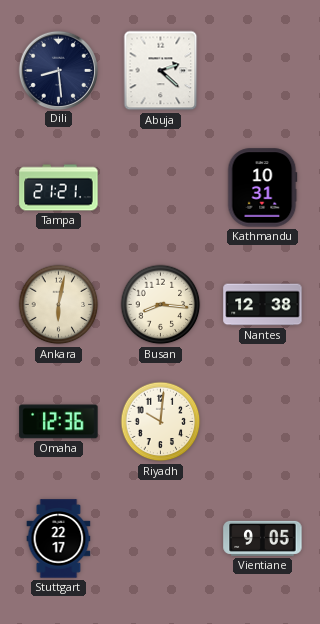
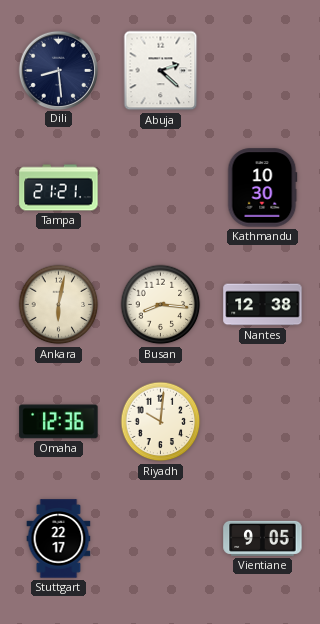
Kathmandu: 10:31 -> 10:30 (262, 188)
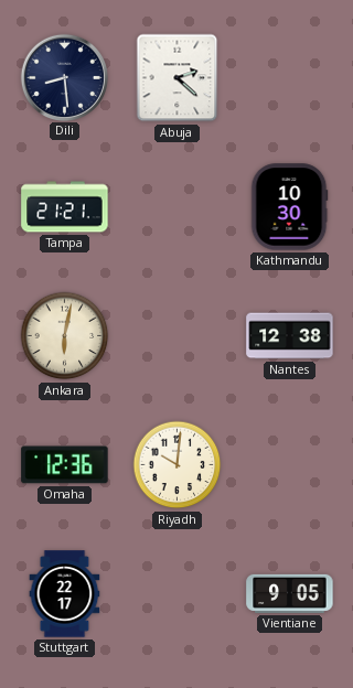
Busan: 8:16 -> none (161, 305)
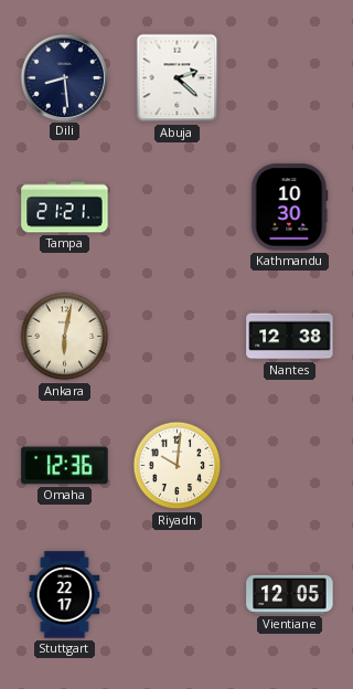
Vientiane: 9:05 -> 12:05 (290, 594)
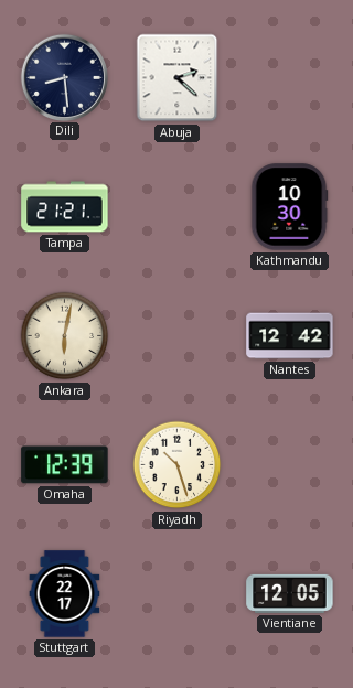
Nantes: 12:38 -> 12:42 (290, 336)
Omaha: 12:36 -> 12:39 (65, 465)
Riyadh: 10:01 -> 10:27 (178, 465)
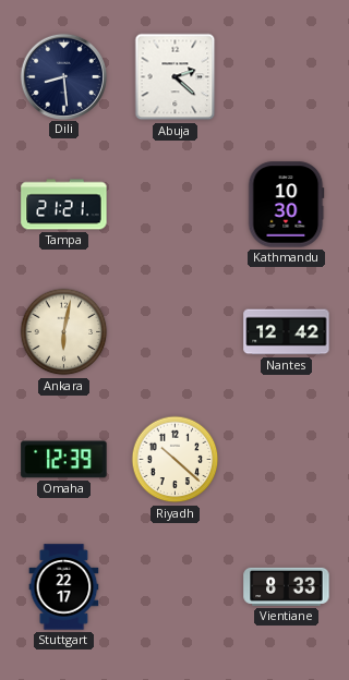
Riyadh: 10:27 -> 10:22 (176, 460)
Vientiane: 12:05 -> 8:33 (287, 586)
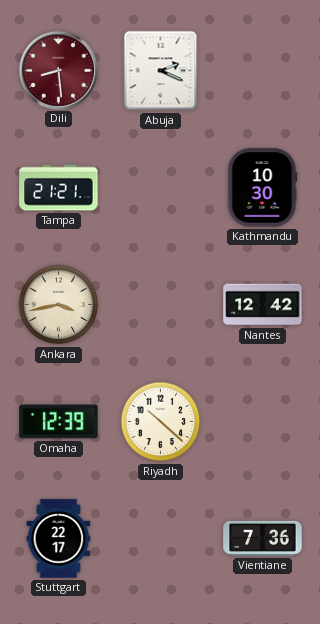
Dili dial: navy -> burgundy (58, 70)
Abuja: 2:22 -> 2:19 (161, 71)
Ankara: 6:02 -> 3:43 (59, 305)
Vientiane: 8:33 -> 7:36 (263, 538)
